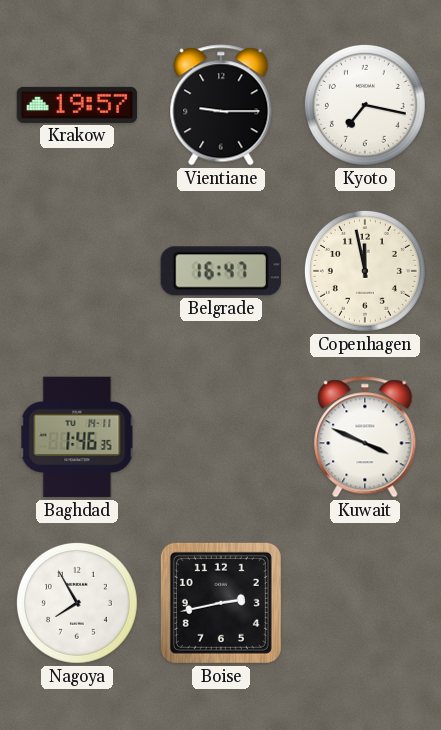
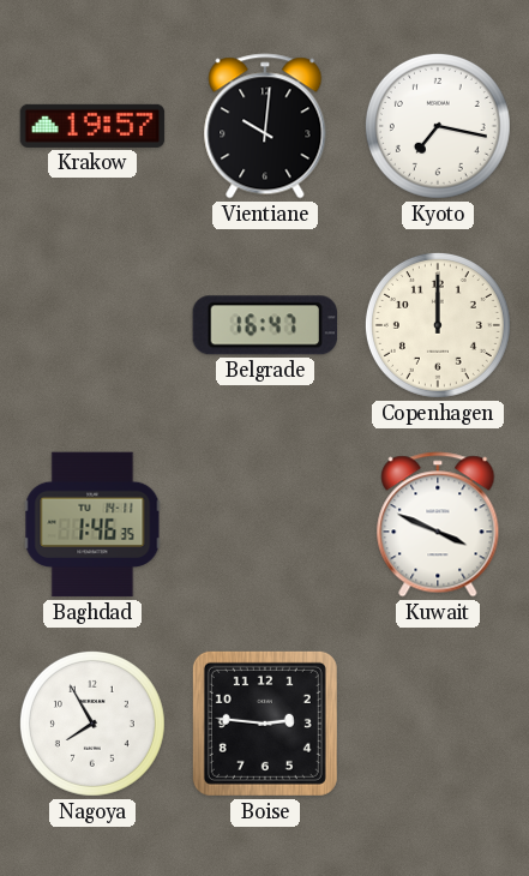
Vientiane: 9:15 -> 10:01 (265, 126)
Copenhagen: 11:58 -> 12:00 (438, 325)
Boise: 2:43 -> 2:46 (265, 724)
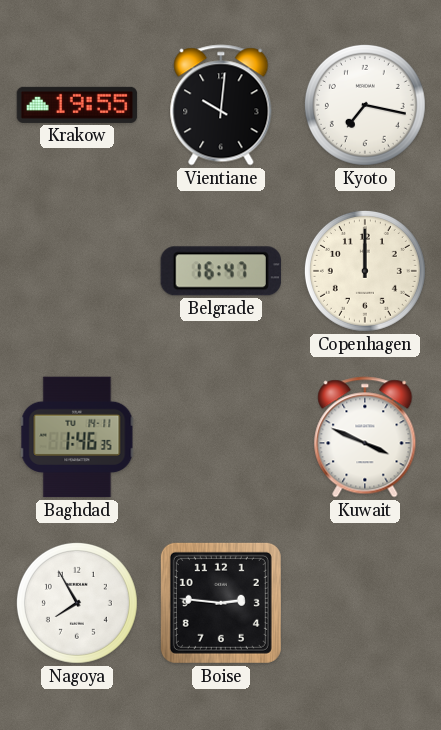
Krakow: 19:57 -> 19:55 (77, 105)
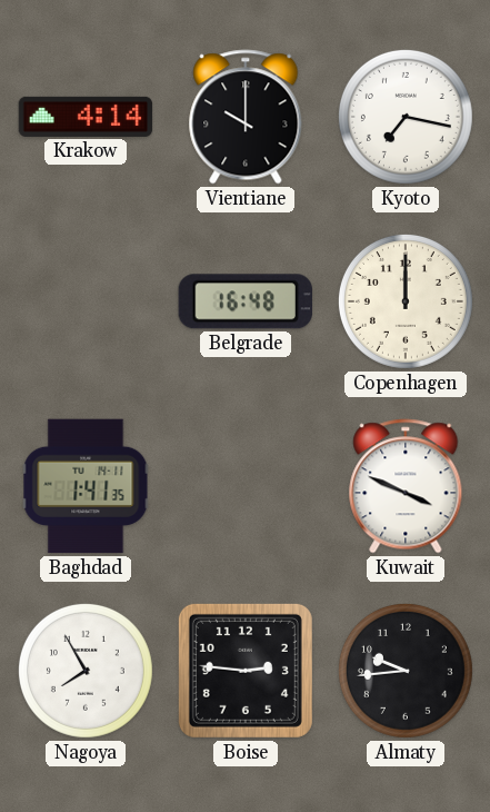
Krakow: 19:55 -> 4:14 (86, 117)
Vientiane: 10:01 -> 10:00 (246, 117)
Belgrade: 16:47 -> 16:48 (246, 301)
Baghdad: 1:46 -> 1:41 (86, 486)
Almaty: none -> 9:44 (406, 671)
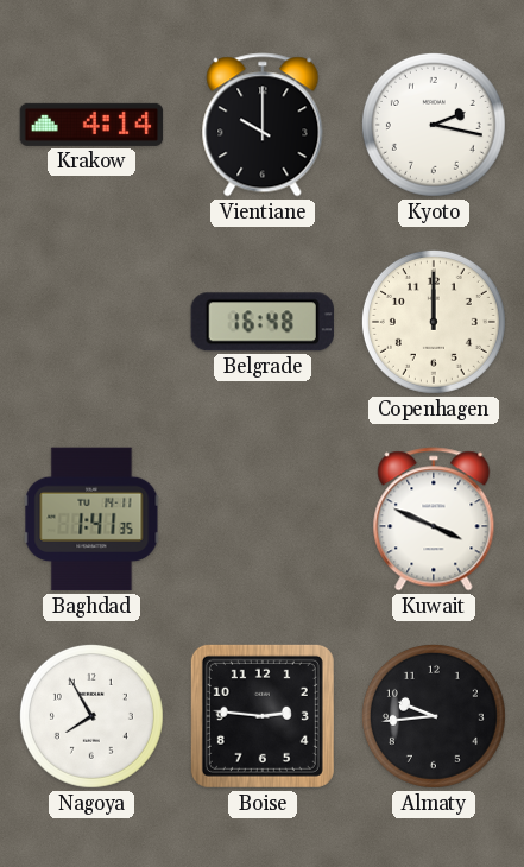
Kyoto: 7:17 -> 2:17 (434, 125)
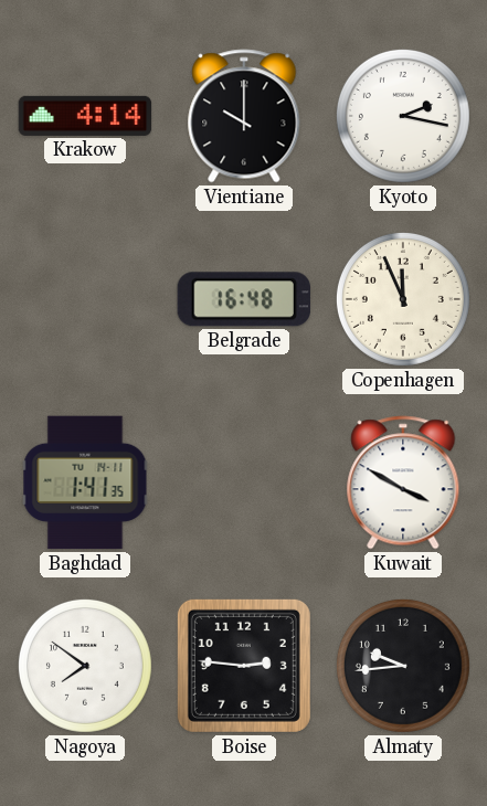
Copenhagen: 12:00 -> 11:56 (403, 299)
Kuwait: 3:49 -> 3:50 (403, 482)
Nagoya: 7:55 -> 7:51 (85, 666)
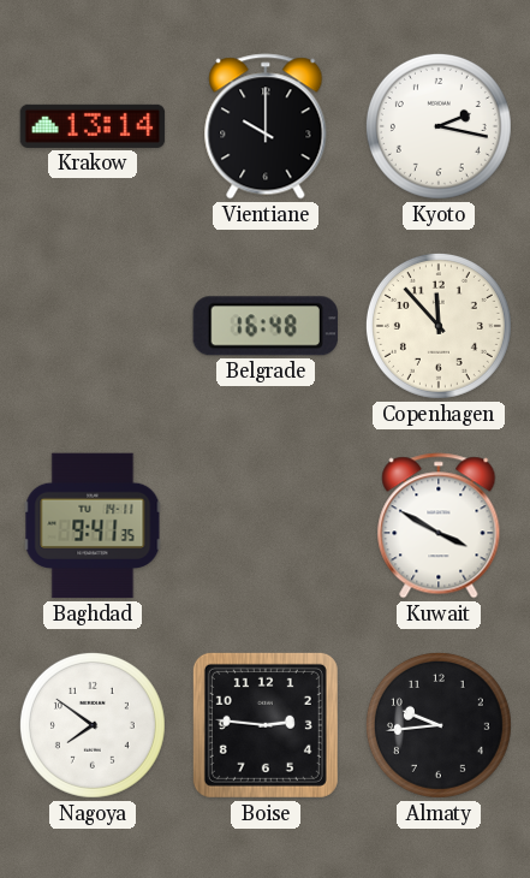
Krakow: 4:14 -> 13:14 (93, 126)
Copenhagen: 11:56 -> 11:53 (439, 326)
Baghdad: 1:41 -> 9:41 (93, 526)
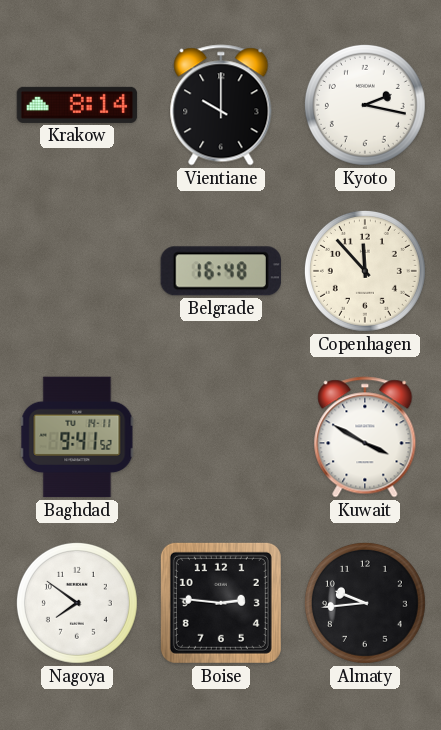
Krakow: 13:14 -> 8:14 (77, 105)
Baghdad: 9:41:35 -> 9:41:52 (77, 437)
